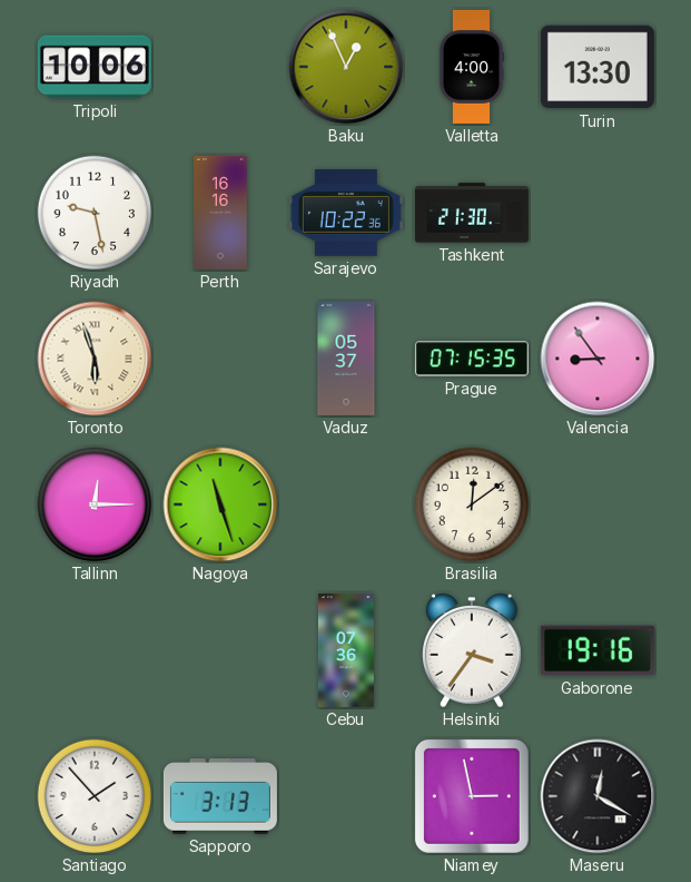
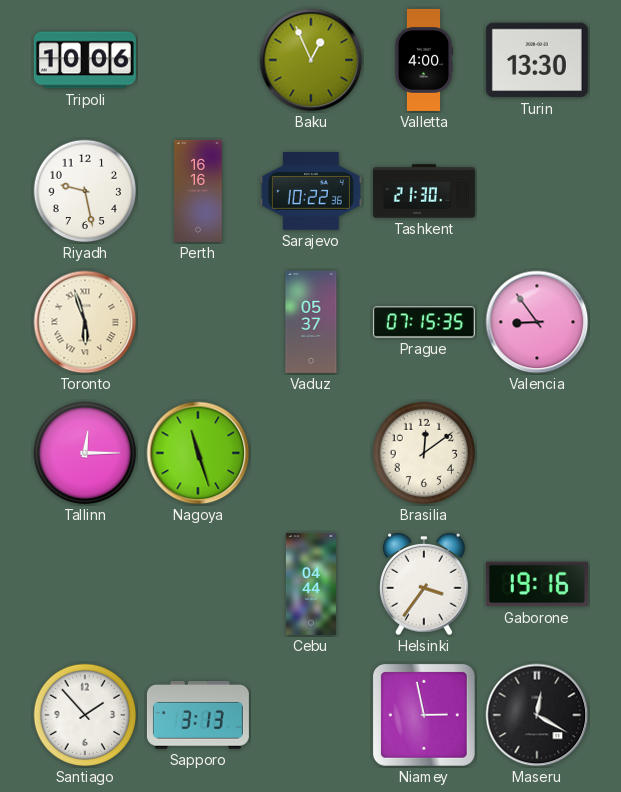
Cebu: 07:36 -> 04:44 (311, 584)
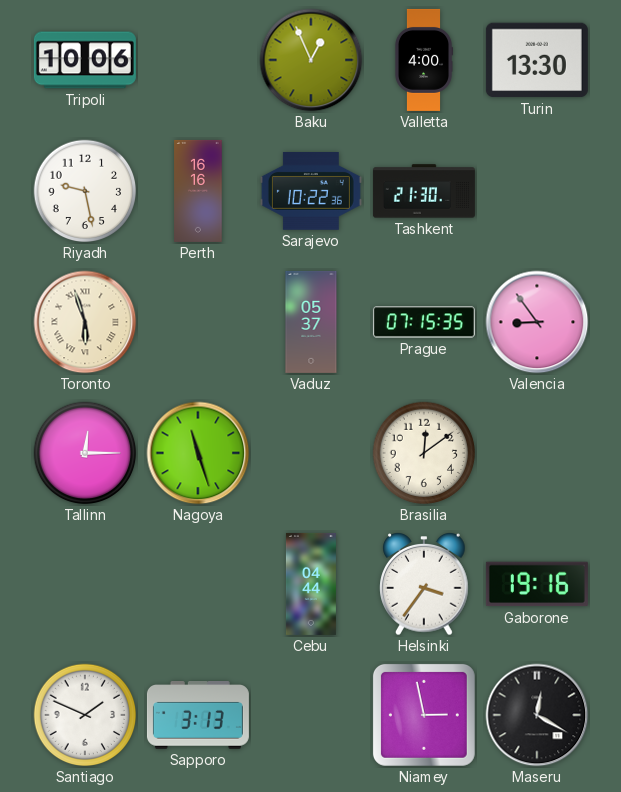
Santiago: 1:53 -> 1:49 (85, 715)
